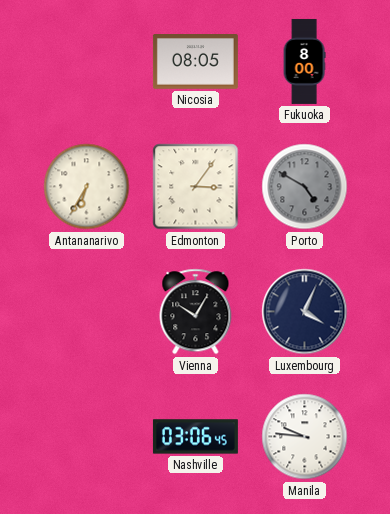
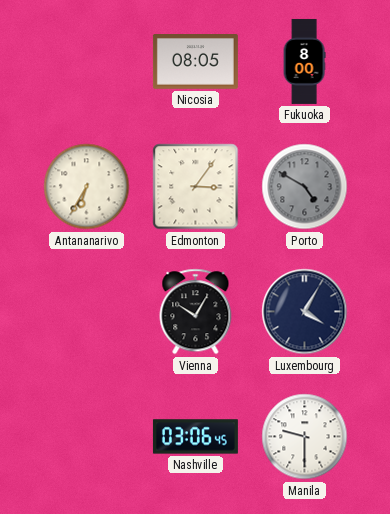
Luxembourg: 4:04 -> 4:05 (305, 312)
Manila: 9:46 -> 9:30 (305, 437)
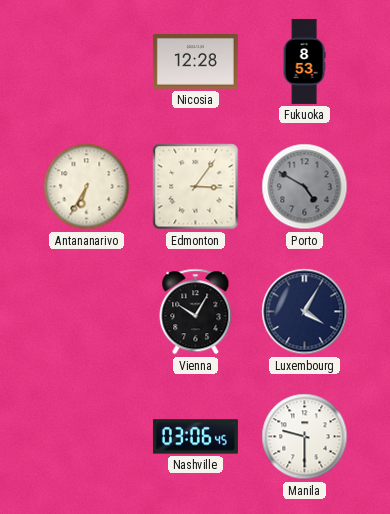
Nicosia: 08:05 -> 12:28 (195, 62)
Fukuoka: 8:00 -> 8:53 (304, 61)
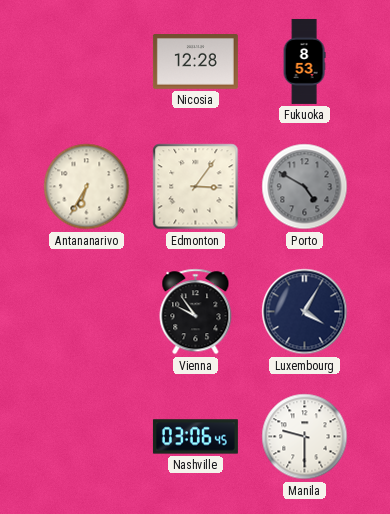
Vienna: 10:05 -> 9:54 (196, 312)
